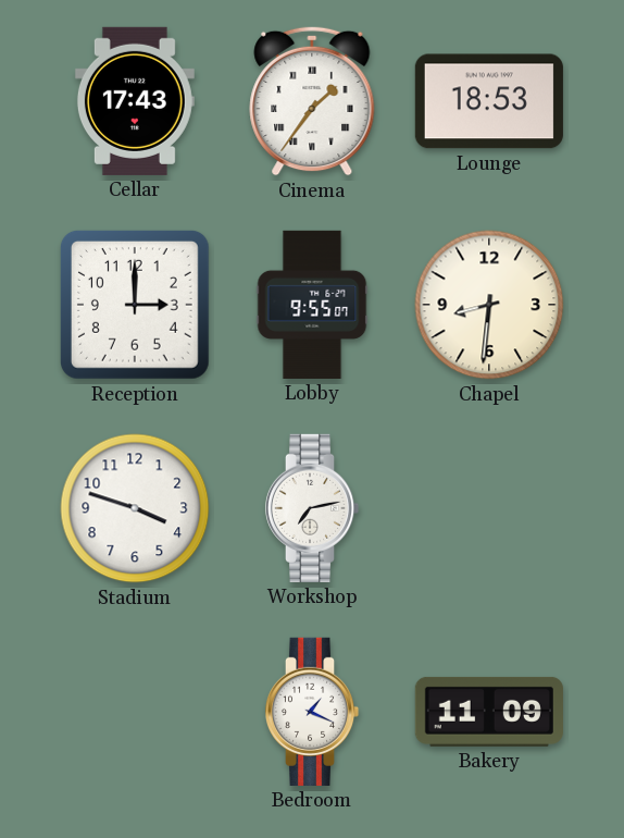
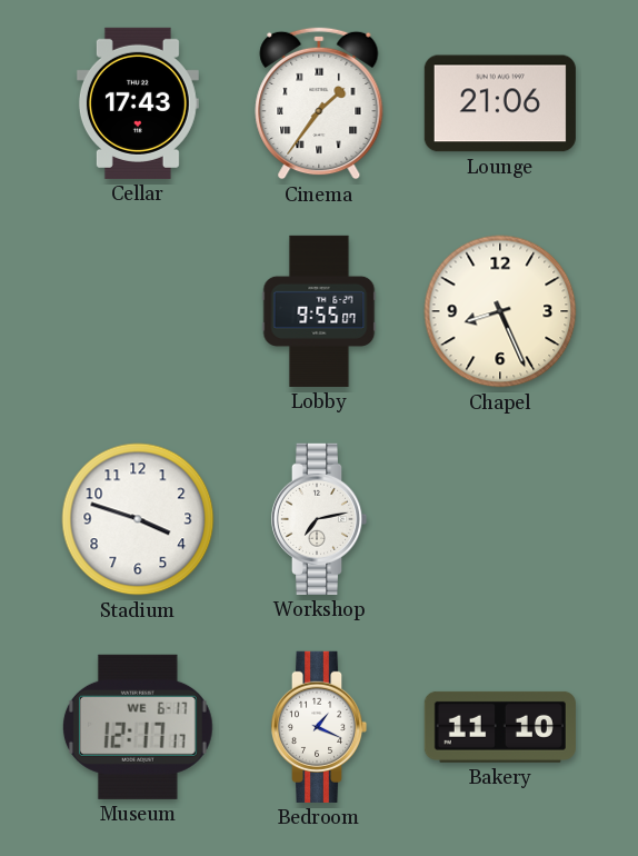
Lounge: 18:53 -> 21:06 (500, 103)
Reception: 3:00 -> none (135, 305)
Chapel: 8:31 -> 8:26 (500, 311)
Museum: none -> 12:17 (138, 727)
Bakery: 11:09 -> 11:10 (500, 727)
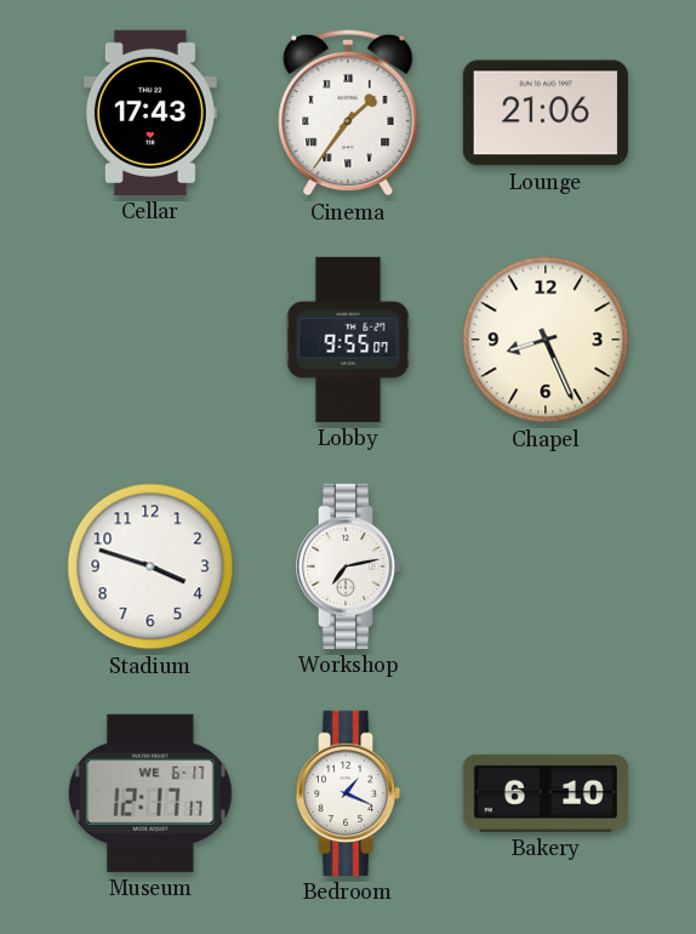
Bakery: 11:10 -> 6:10 (546, 793)
